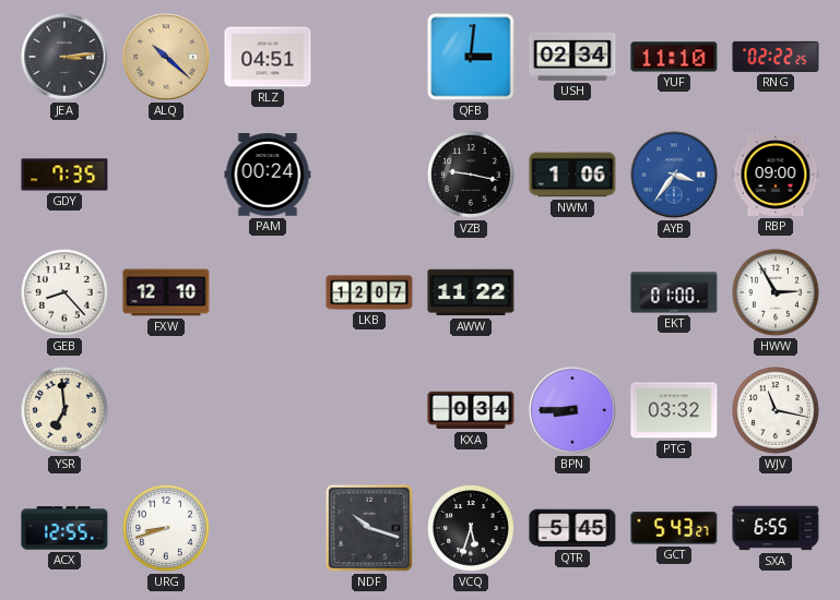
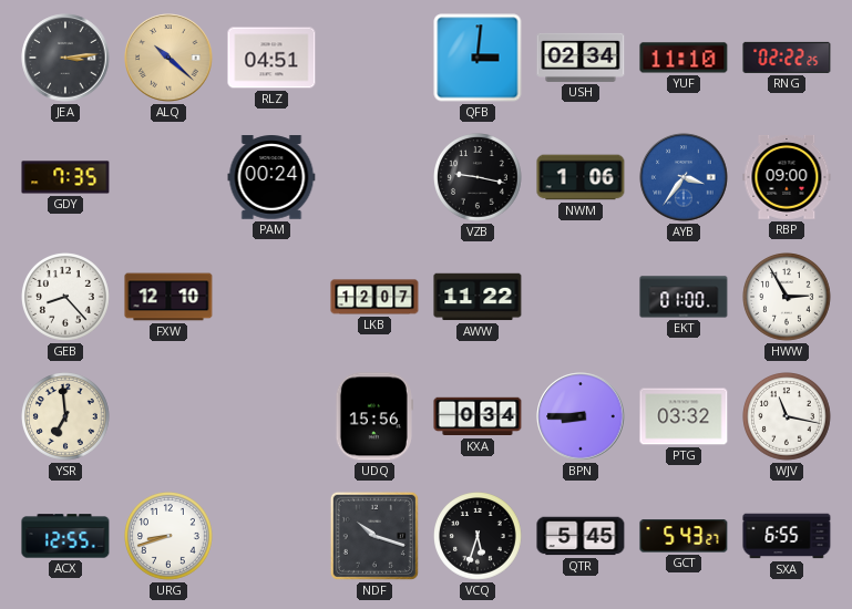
UDQ: none -> 15:56 (374, 416)
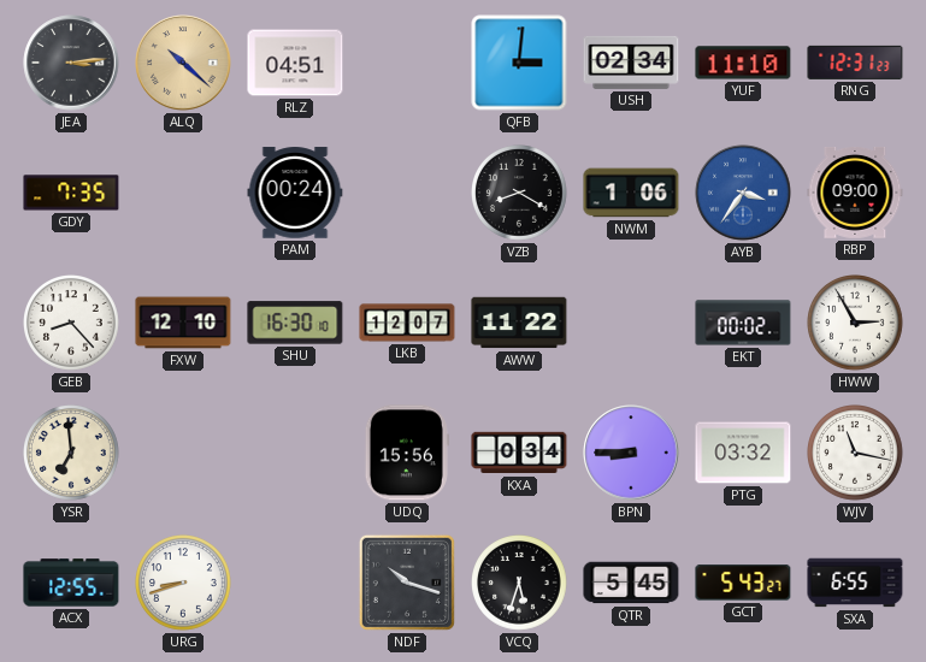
RNG: 02:22 -> 12:31 (855, 63)
VZB: 9:17 -> 8:20 (520, 194)
SHU: none -> 16:30 (295, 323)
EKT: 01:00 -> 00:02 (743, 323)
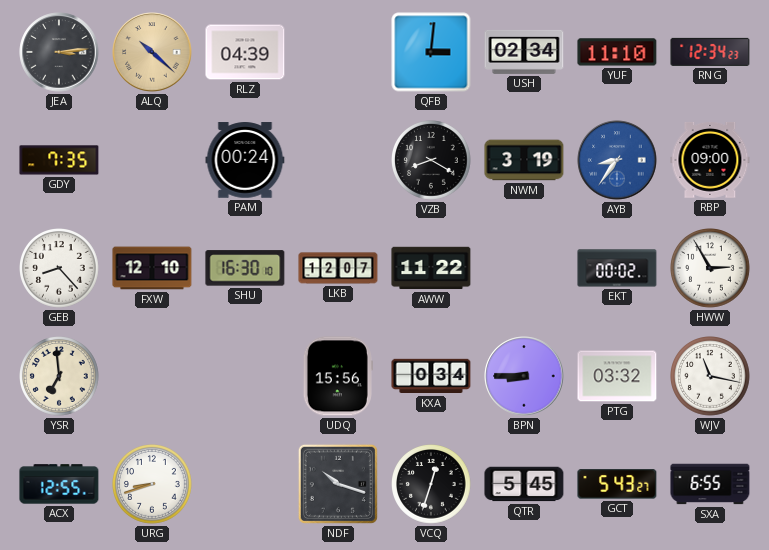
RLZ: 04:51 -> 04:39 (245, 52)
RNG: 12:31 -> 12:34 (710, 52)
NWM: 1:06 -> 3:19 (524, 160)
AYB: 3:36 -> 8:36 (617, 160)
VCQ: 5:33 -> 12:33 (432, 485)
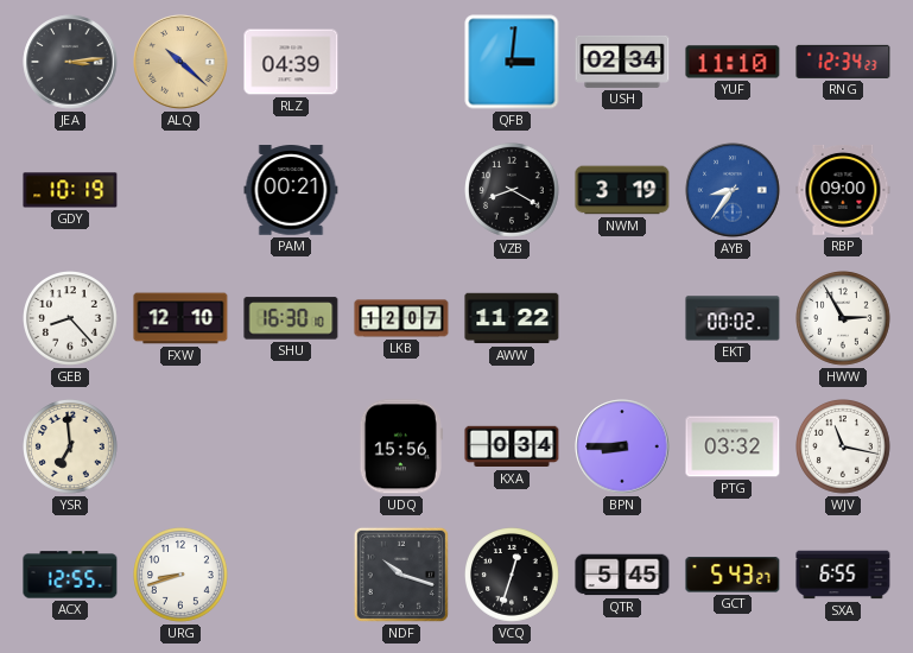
GDY: 7:35 -> 10:19 (70, 190)
PAM: 00:24 -> 00:21 (291, 190)
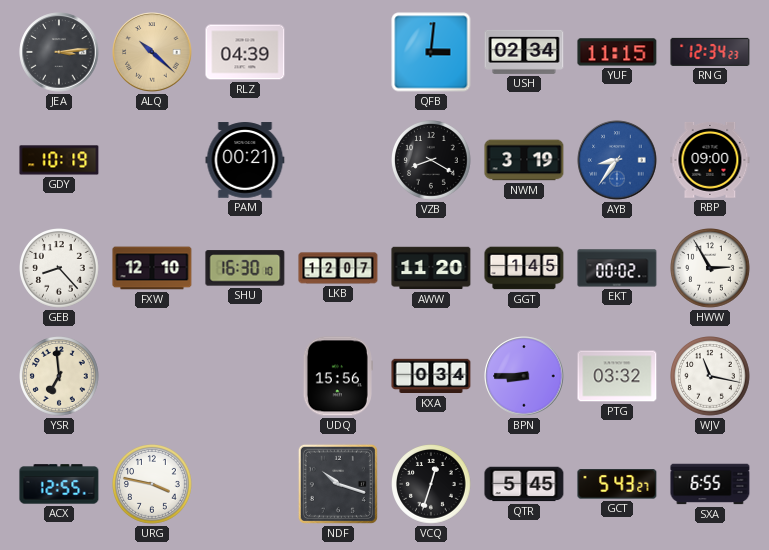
YUF: 11:10 -> 11:15 (617, 52)
AWW: 11:22 -> 11:20 (431, 268)
GGT: none -> 1:45 (524, 268)
URG: 8:42 -> 3:47 (153, 485)
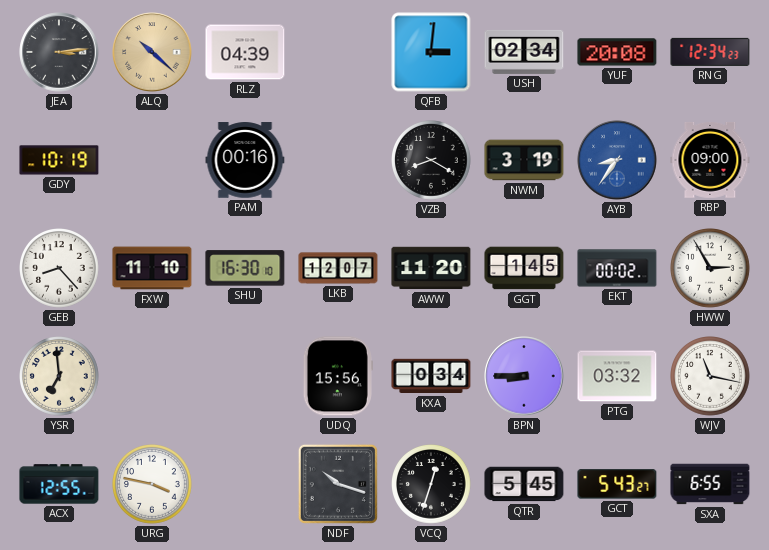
YUF: 11:15 -> 20:08 (617, 52)
PAM: 00:21 -> 00:16 (245, 160)
FXW: 12:10 -> 11:10 (152, 268)
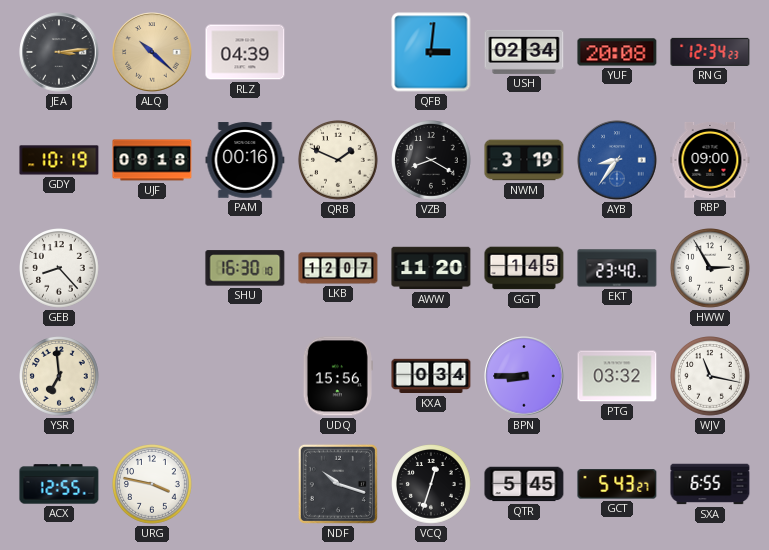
UJF: none -> 09:18 (152, 160)
QRB: none -> 1:49 (339, 161)
FXW: 11:10 -> none (152, 268)
EKT: 00:02 -> 23:40 (617, 268)
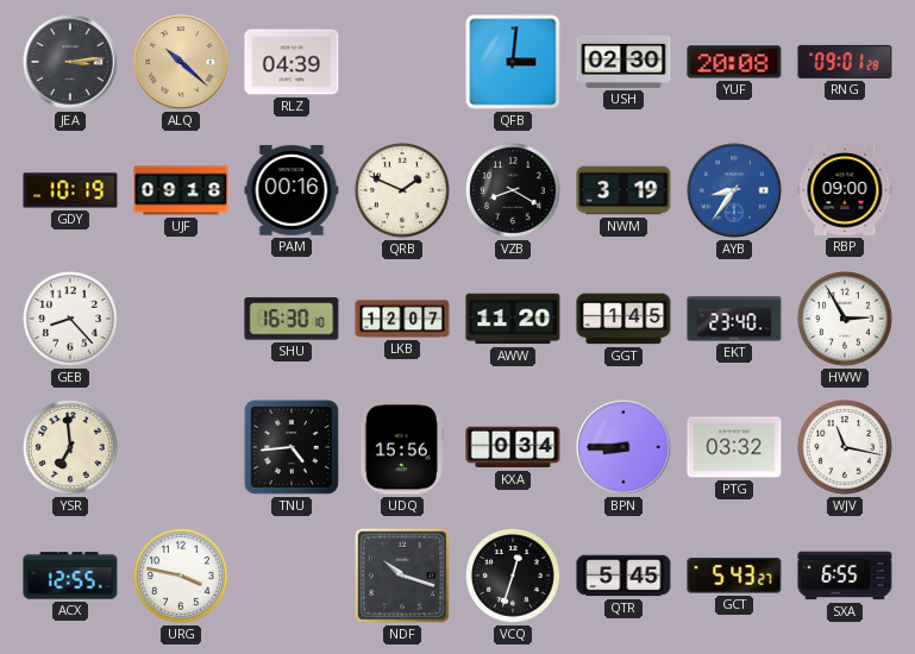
USH: 02:34 -> 02:30 (623, 62)
RNG: 12:34 -> 09:01 (845, 62)
TNU: none -> 4:44 (292, 447)
